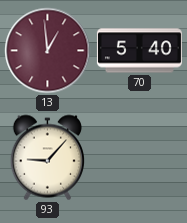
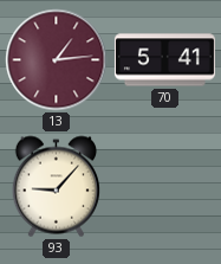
13: 12:59 -> 1:14 (57, 60)
70: 5:40 -> 5:41 (164, 60)
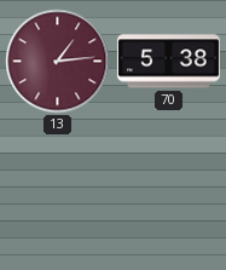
70: 5:41 -> 5:38 (168, 62)
93: 9:07 -> none (56, 187)
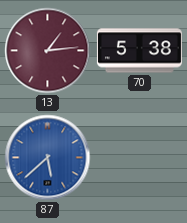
87: none -> 5:38 (48, 158)
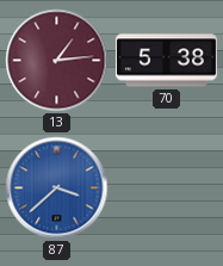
87: 5:38 -> 3:38 (57, 188)
